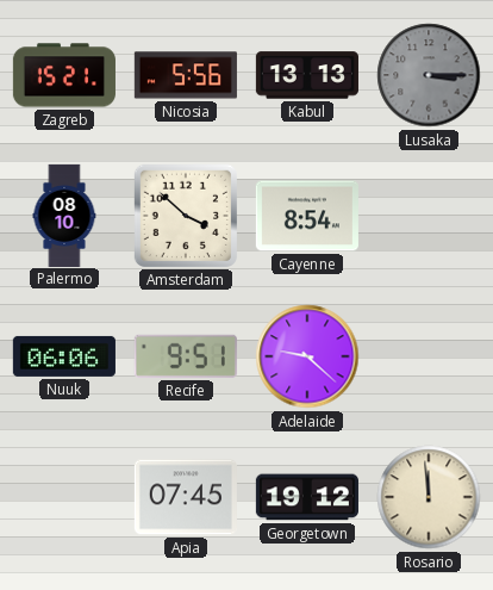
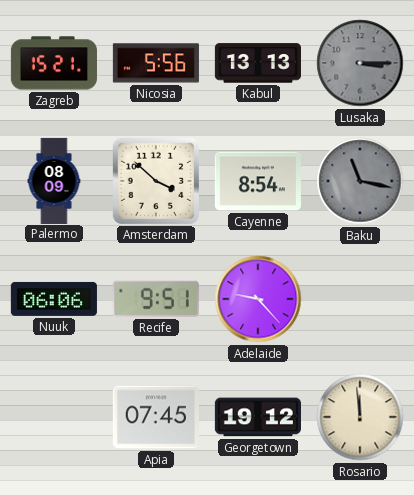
Palermo: 08:10 -> 08:09 (54, 180)
Baku: none -> 11:17 (360, 181)
Adelaide: 9:22 -> 9:23 (258, 299)
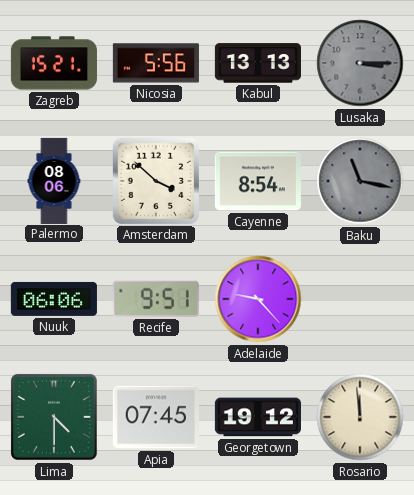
Palermo: 08:09 -> 08:06 (54, 180)
Lima: none -> 4:30 (54, 417)
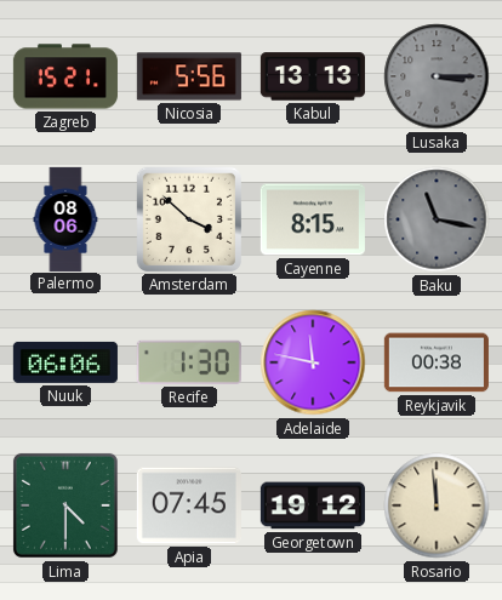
Cayenne: 8:54 -> 8:15 (313, 219)
Recife: 9:51 -> 1:30 (189, 362)
Adelaide: 9:23 -> 11:47 (313, 362)
Reykjavik: none -> 00:38 (437, 362)
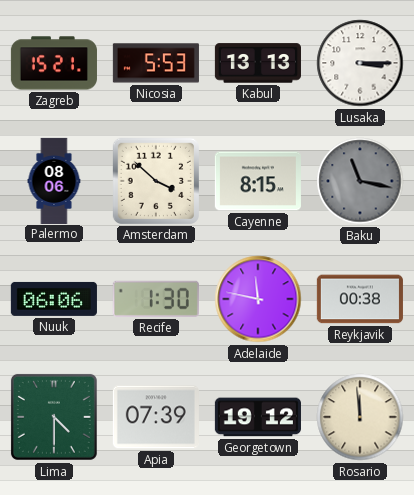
Nicosia: 5:56 -> 5:53 (156, 63)
Lusaka dial: grey -> white (360, 63)
Apia: 07:45 -> 07:39 (156, 417)
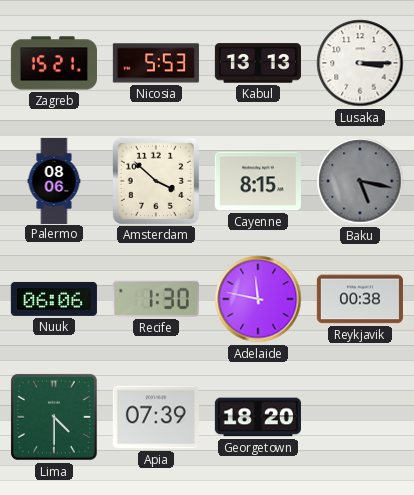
Baku: 11:17 -> 5:17 (360, 181)
Georgetown: 19:12 -> 18:20 (258, 417)
Rosario: 11:59 -> none (360, 417)
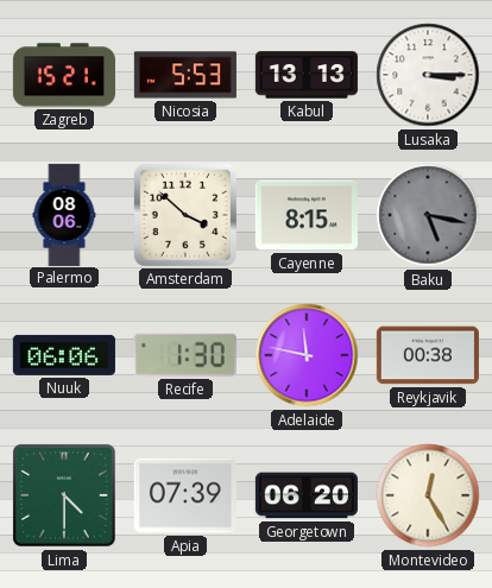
Georgetown: 18:20 -> 06:20 (307, 495)
Montevideo: none -> 12:25 (428, 495)
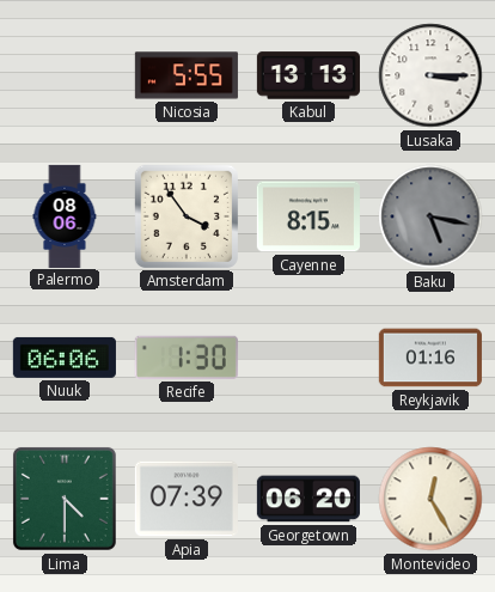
Zagreb: 15:21 -> none (64, 75)
Nicosia: 5:53 -> 5:55 (187, 75)
Amsterdam: 3:52 -> 3:54 (187, 216)
Adelaide: 11:47 -> none (307, 355)
Reykjavik: 00:38 -> 01:16 (430, 358)
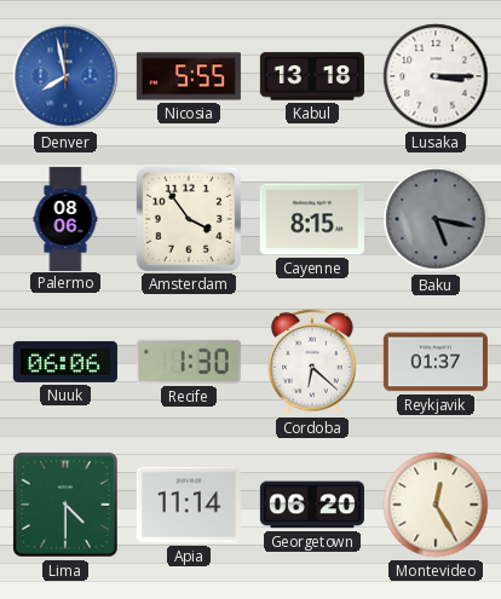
Denver: none -> 7:58 (65, 76)
Kabul: 13:13 -> 13:18 (312, 76)
Cordoba: none -> 6:22 (313, 362)
Reykjavik: 01:16 -> 01:37 (436, 362)
Apia: 07:39 -> 11:14 (189, 505)
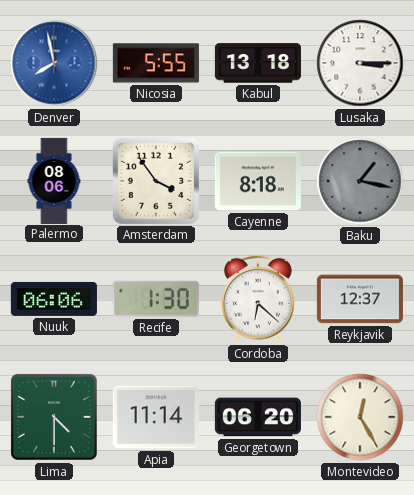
Cayenne: 8:15 -> 8:18 (258, 181)
Baku: 5:17 -> 1:17 (360, 181)
Reykjavik: 01:37 -> 12:37 (360, 299)
